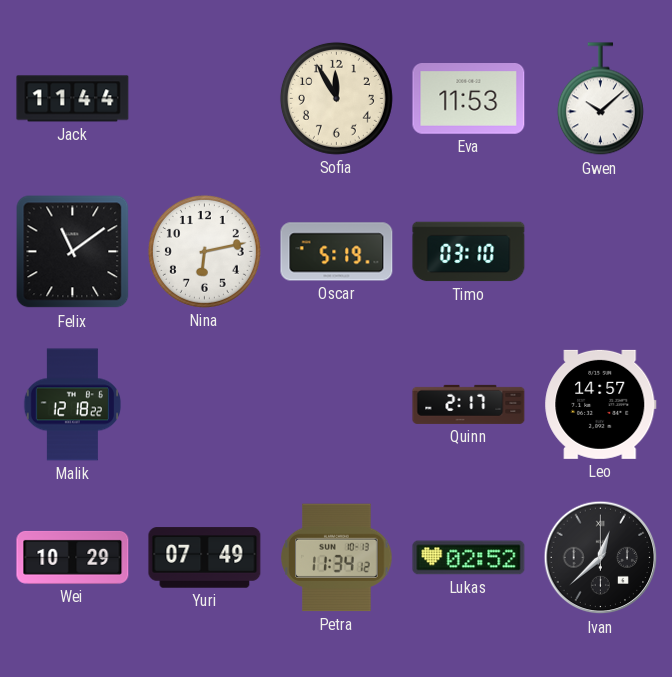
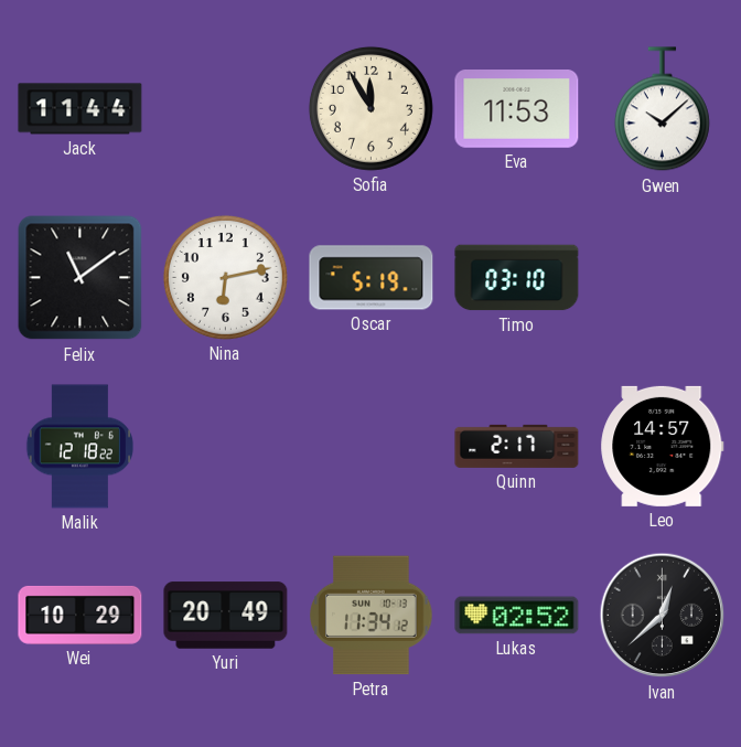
Yuri: 07:49 -> 20:49 (226, 616)
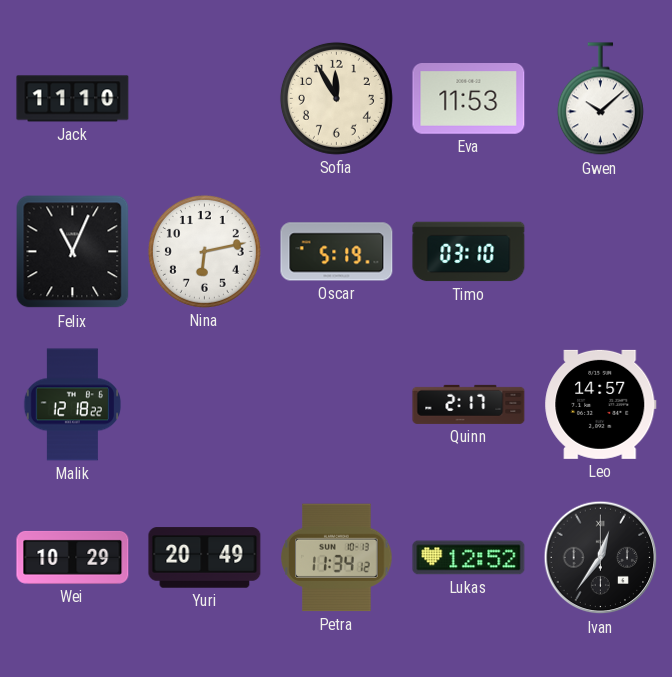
Jack: 11:44 -> 11:10 (73, 99)
Felix: 11:09 -> 11:04 (73, 252)
Lukas: 02:52 -> 12:52 (469, 558)
Ivan: 12:38 -> 12:36 (601, 558)
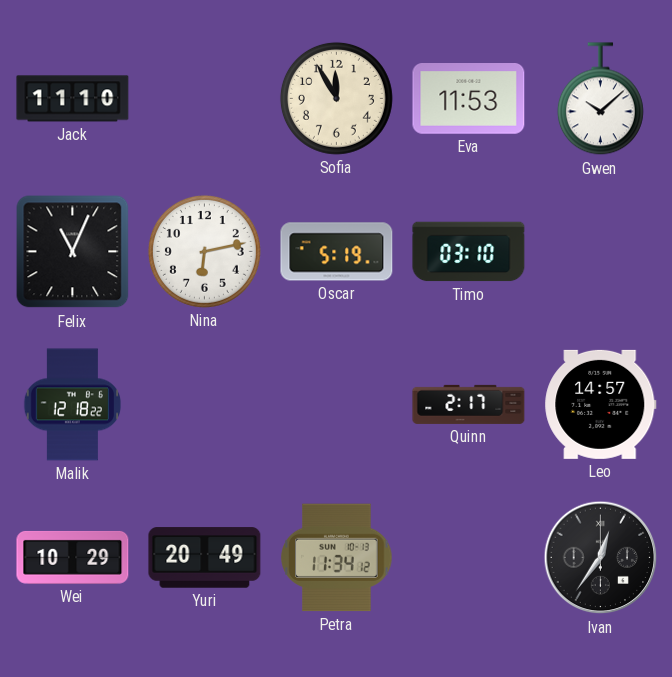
Lukas: 12:52 -> none (469, 558)
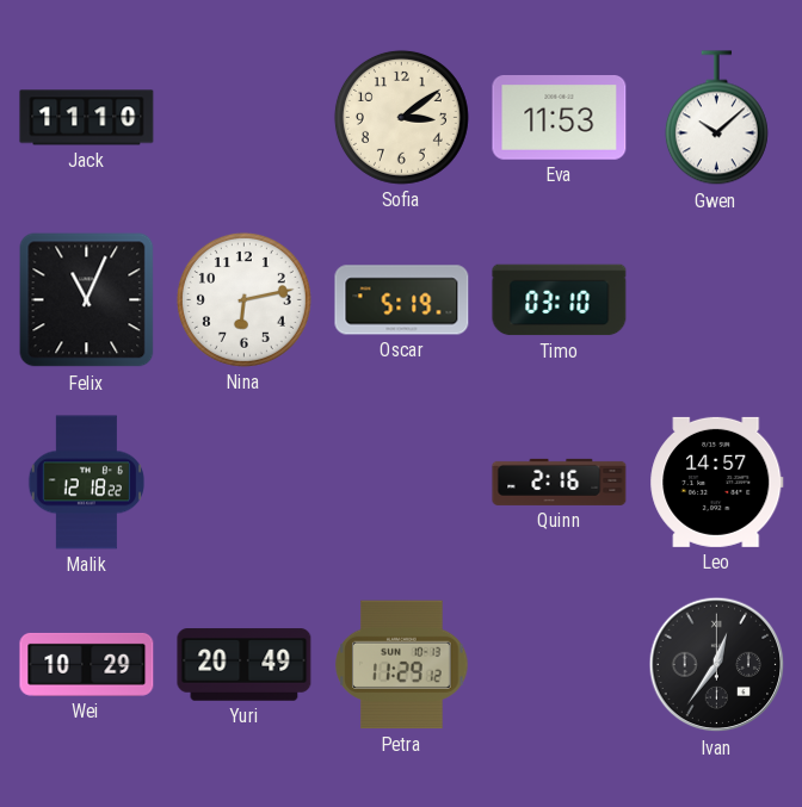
Sofia: 11:55 -> 3:09 (401, 117)
Quinn: 2:17 -> 2:16 (560, 482)
Petra: 11:34 -> 11:29 (402, 665)
